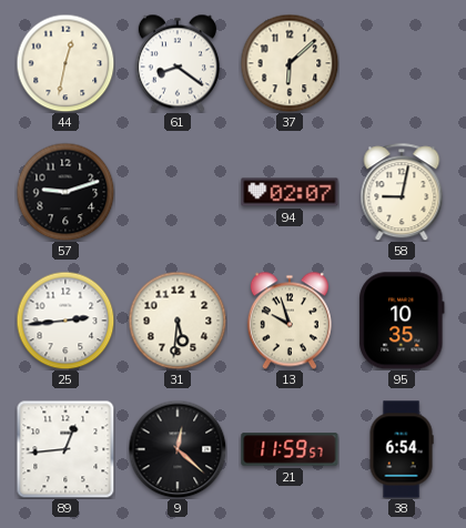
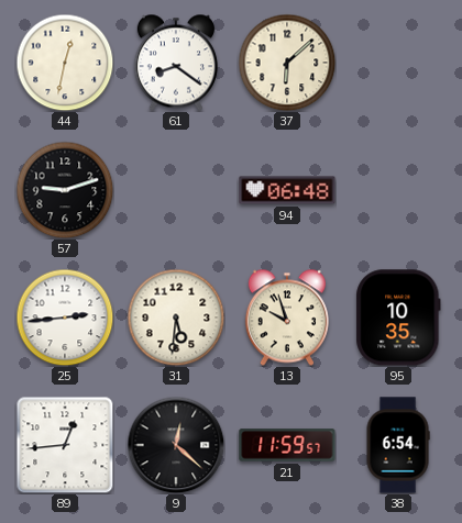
94: 02:07 -> 06:48 (287, 190)
58: 9:02 -> none (402, 192)
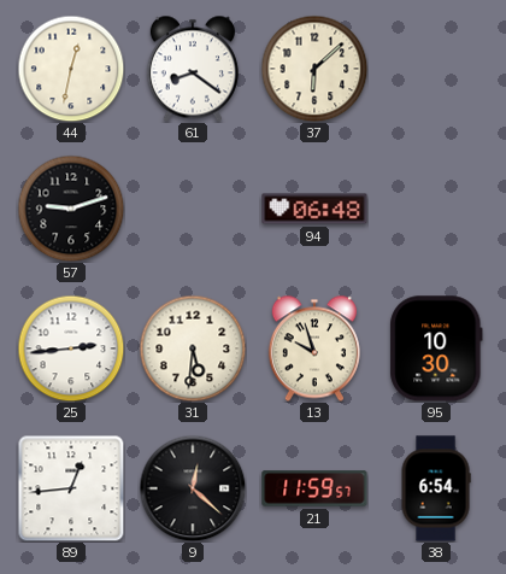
95: 10:35 -> 10:30 (436, 348)
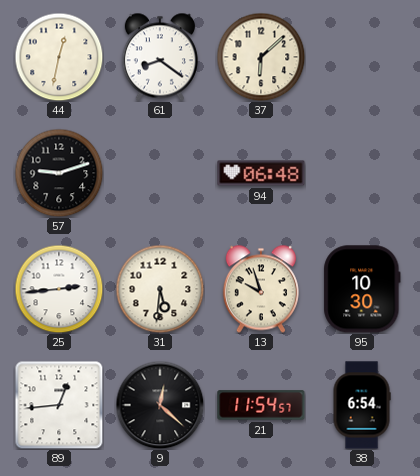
21: 11:59 -> 11:54 (261, 405)
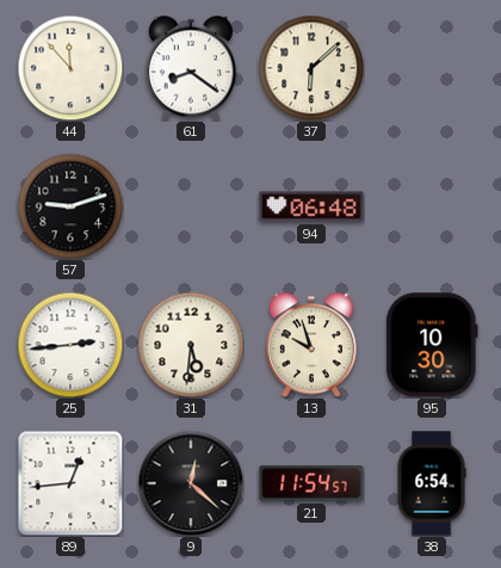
44: 12:32 -> 11:53 (70, 68)
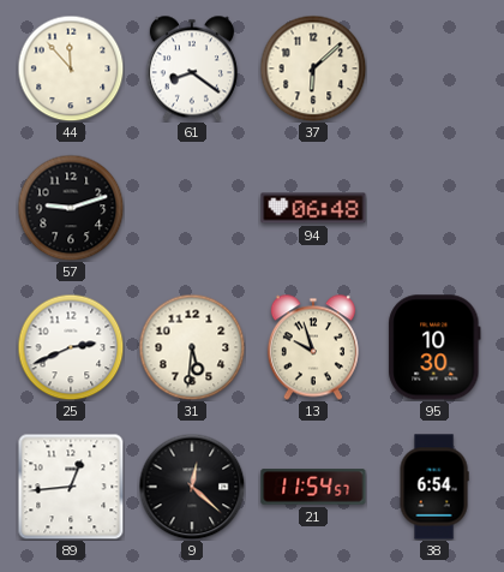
25: 2:44 -> 2:41 (71, 347)
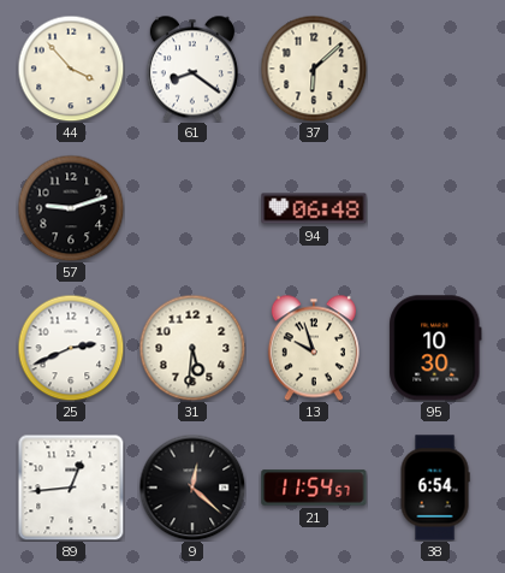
44: 11:53 -> 3:53 (71, 69)
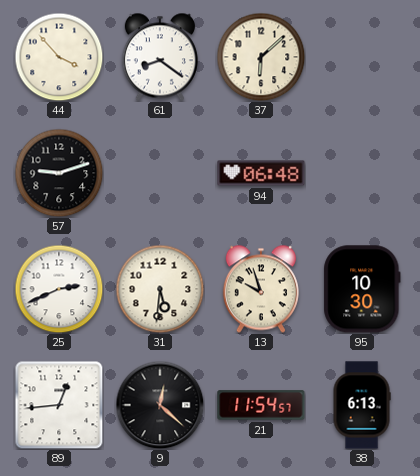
38: 6:54 -> 6:13 (362, 405)
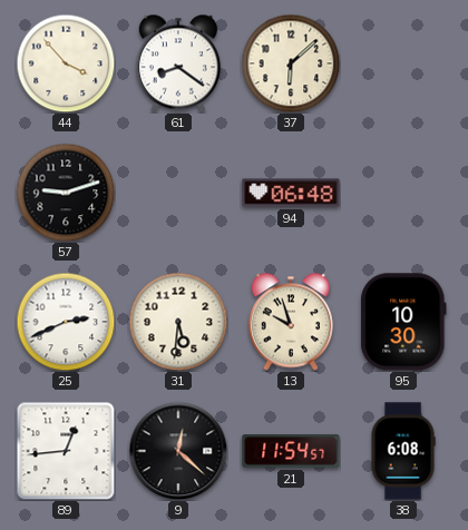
38: 6:13 -> 6:08 (403, 451)
